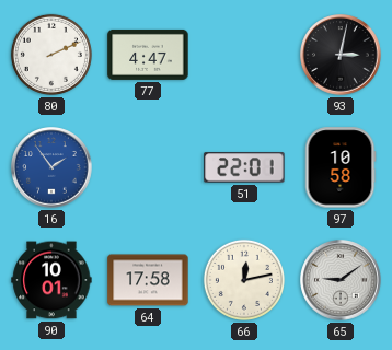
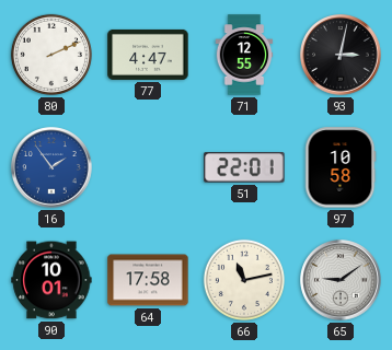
71: none -> 12:55 (244, 55)
66: 12:13 -> 11:13 (244, 280)
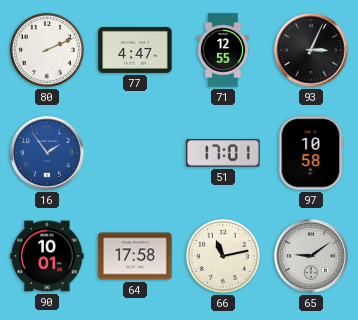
93: 3:02 -> 3:04 (311, 50)
51: 22:01 -> 17:01 (223, 153)
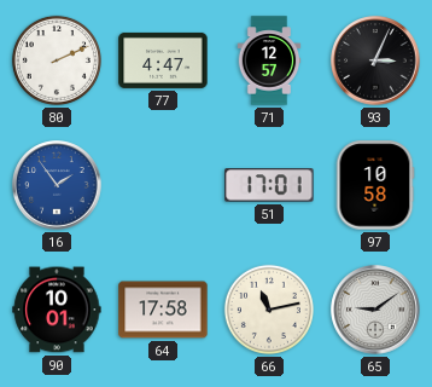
71: 12:55 -> 12:57 (269, 60)
